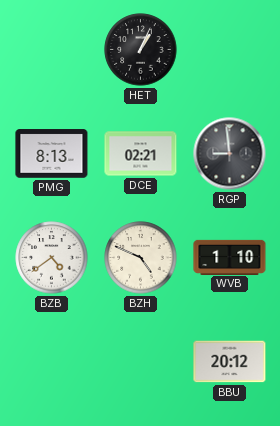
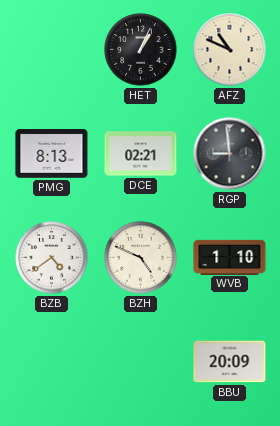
AFZ: none -> 10:49 (230, 50)
BBU: 20:12 -> 20:09 (230, 362)
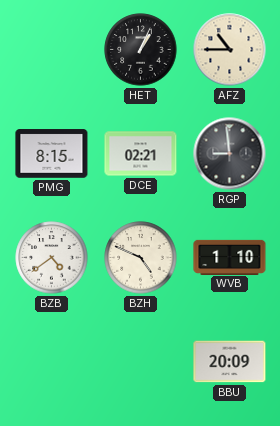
AFZ: 10:49 -> 10:45 (230, 50)
PMG: 8:13 -> 8:15 (52, 154)
